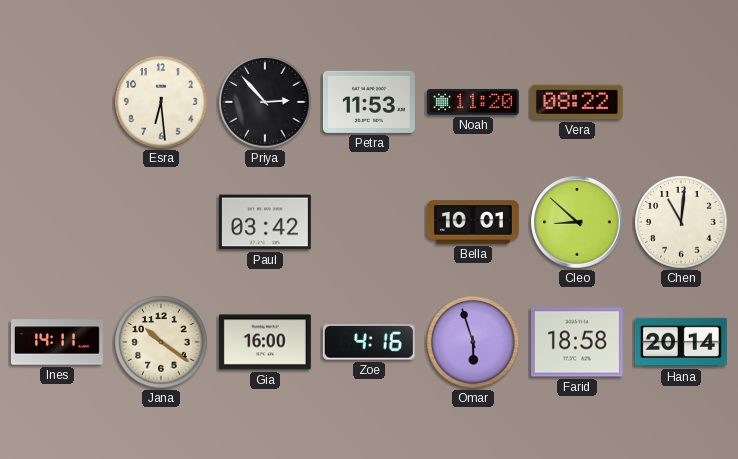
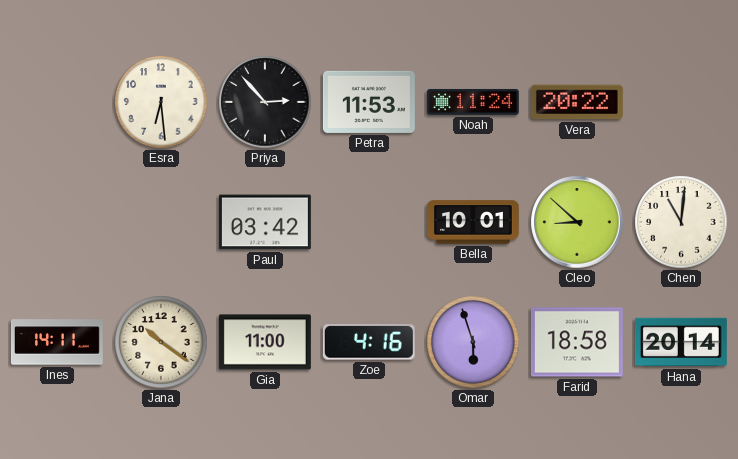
Noah: 11:20 -> 11:24 (473, 102)
Vera: 08:22 -> 20:22 (577, 102)
Gia: 16:00 -> 11:00 (265, 342)
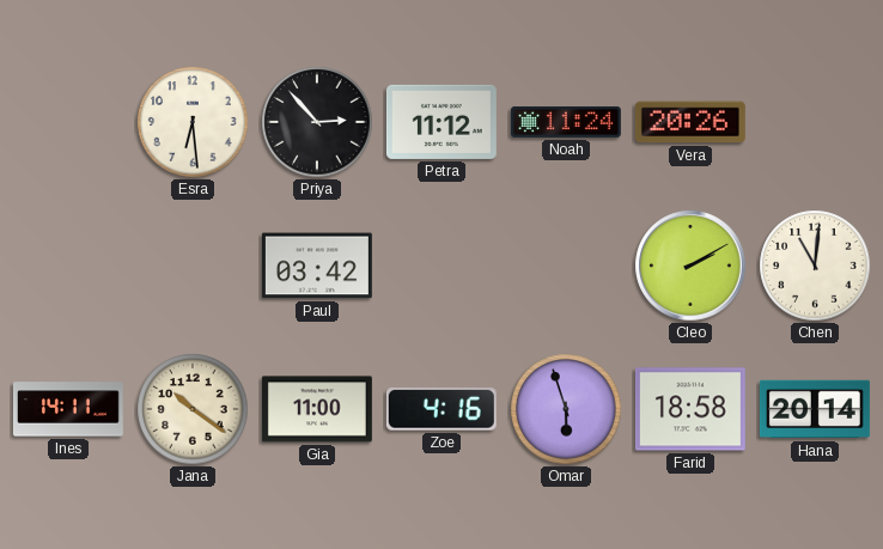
Petra: 11:53 -> 11:12 (441, 122)
Vera: 20:22 -> 20:26 (690, 122)
Bella: 10:01 -> none (473, 222)
Cleo: 8:52 -> 2:10 (690, 266)
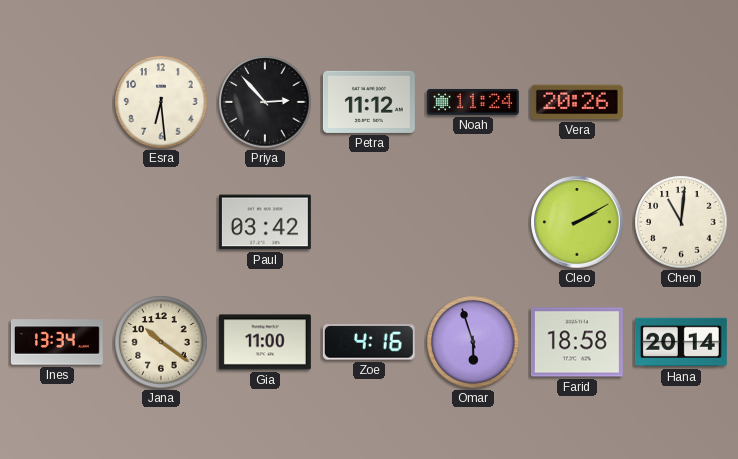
Ines: 14:11 -> 13:34 (57, 342)
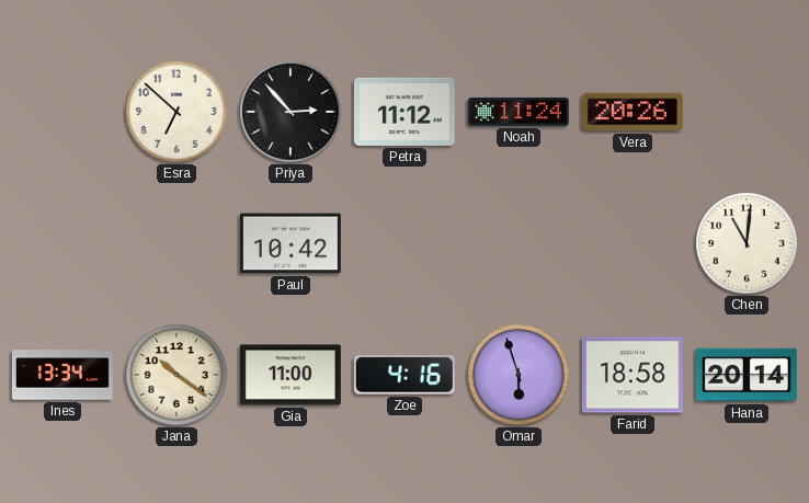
Esra: 6:29 -> 6:52 (176, 112)
Paul: 03:42 -> 10:42 (290, 243)
Cleo: 2:10 -> none (577, 222)
